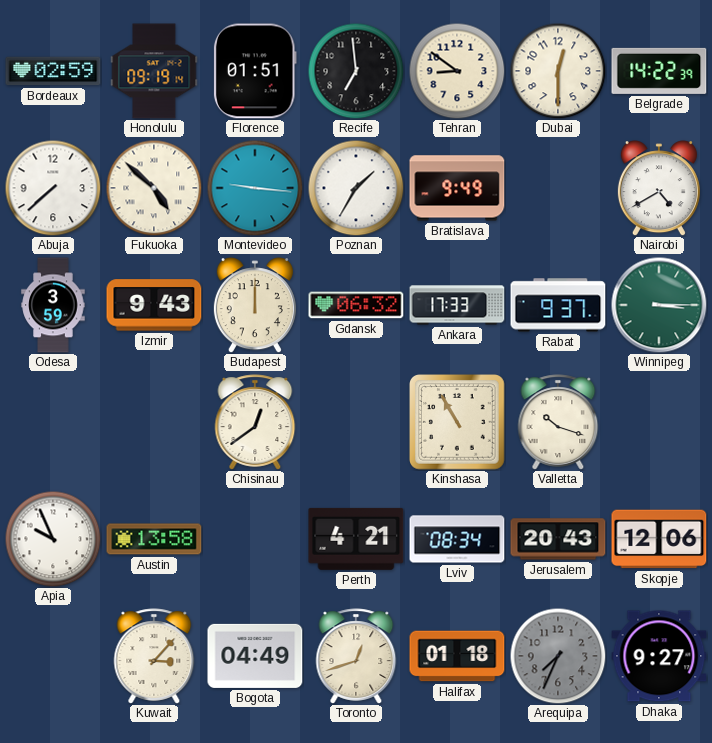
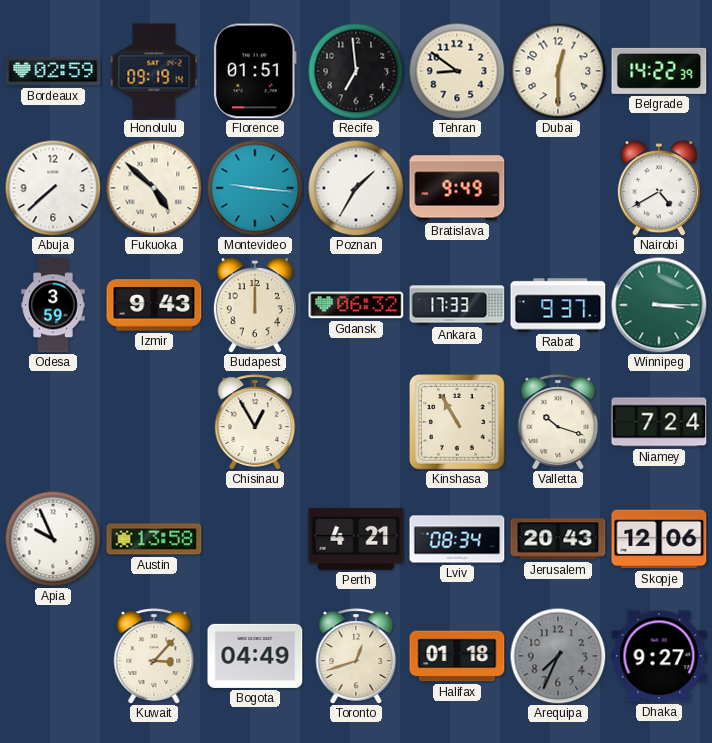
Chisinau: 12:39 -> 12:55 (255, 422)
Niamey: none -> 7:24 (659, 422)
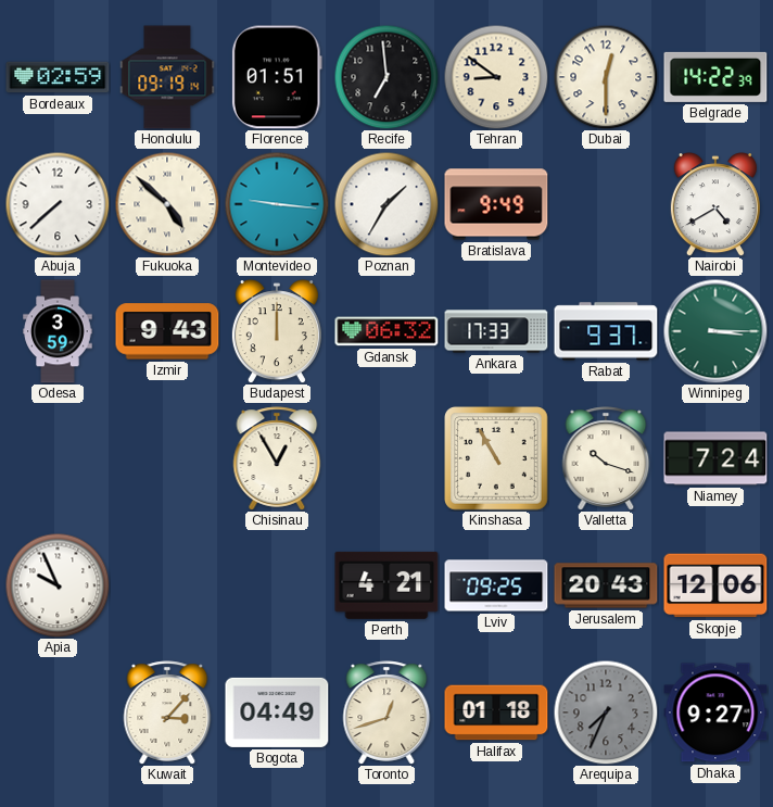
Austin: 13:58 -> none (154, 539)
Lviv: 08:34 -> 09:25 (496, 585)
